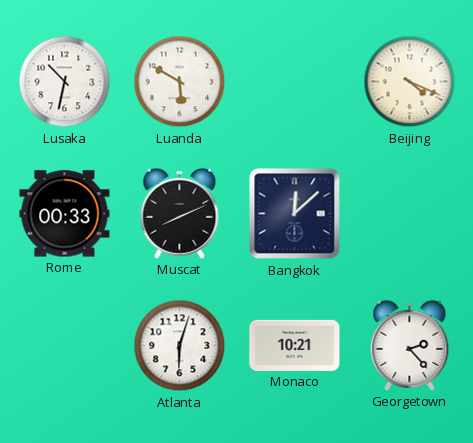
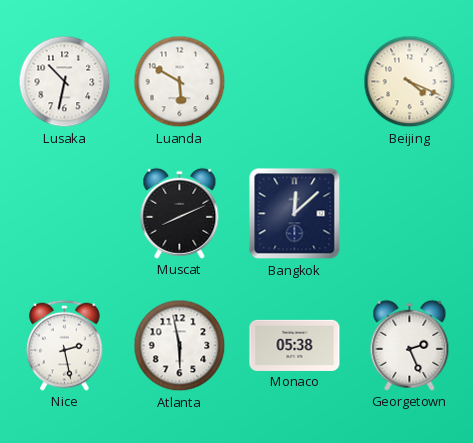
Rome: 00:33 -> none (65, 214)
Nice: none -> 2:28 (64, 345)
Atlanta: 6:03 -> 5:58 (180, 346)
Monaco: 10:21 -> 05:38 (295, 345)
Georgetown: 2:23 -> 2:26 (410, 345)
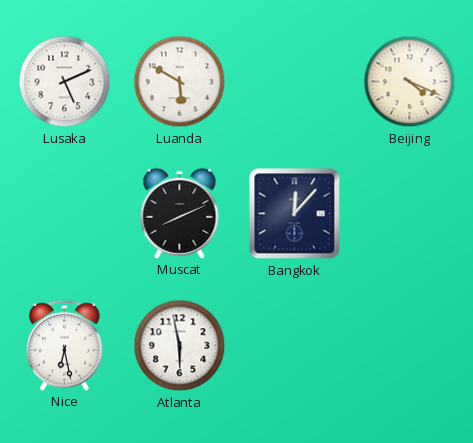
Lusaka: 10:32 -> 5:11 (65, 82)
Bangkok: 12:08 -> 12:07 (295, 214)
Nice: 2:28 -> 6:28 (64, 345)
Monaco: 05:38 -> none (295, 345)
Georgetown: 2:26 -> none (410, 345)
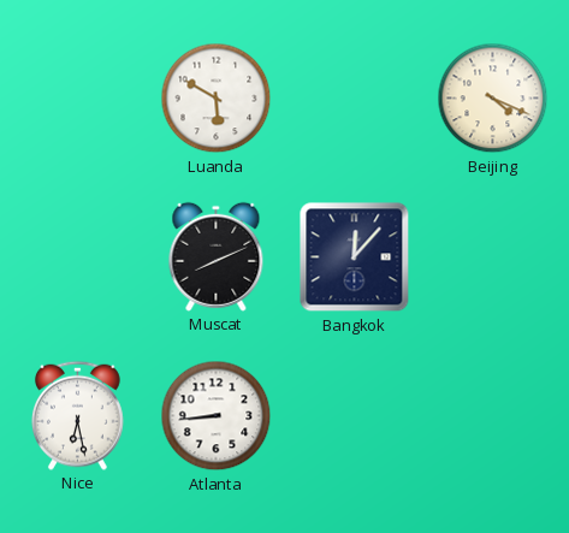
Lusaka: 5:11 -> none (65, 82)
Atlanta: 5:58 -> 8:44 (217, 416)
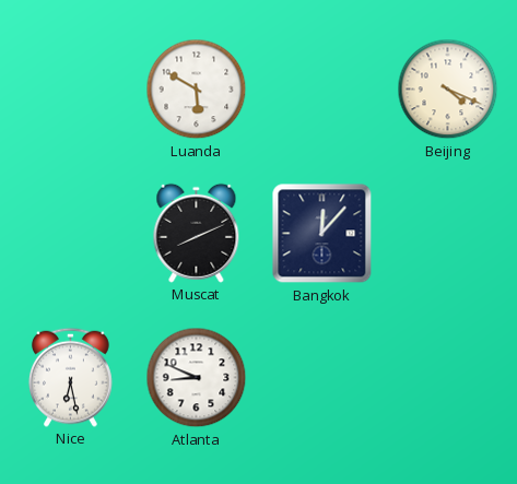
Atlanta: 8:44 -> 8:49 (197, 378)
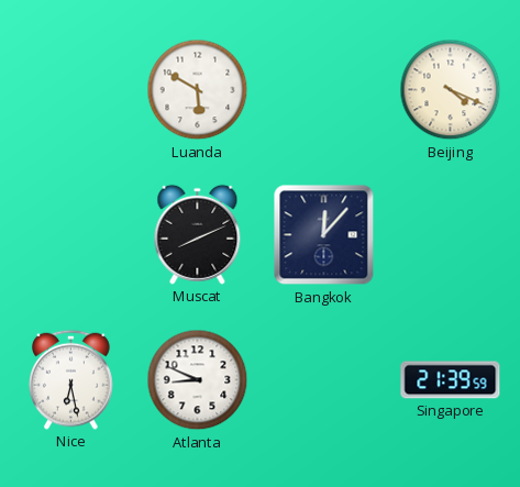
Singapore: none -> 21:39 (451, 380)
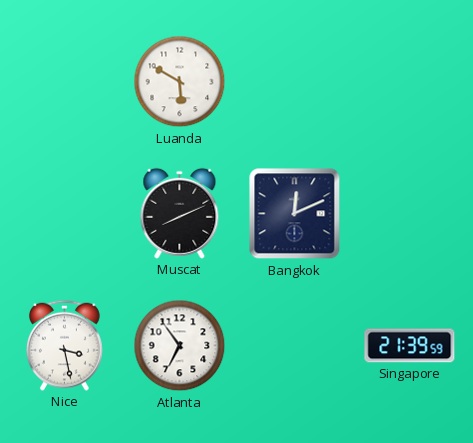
Beijing: 4:19 -> none (451, 90)
Bangkok: 12:07 -> 12:11 (295, 214)
Nice: 6:28 -> 3:28 (64, 345)
Atlanta: 8:49 -> 6:54 (180, 346)
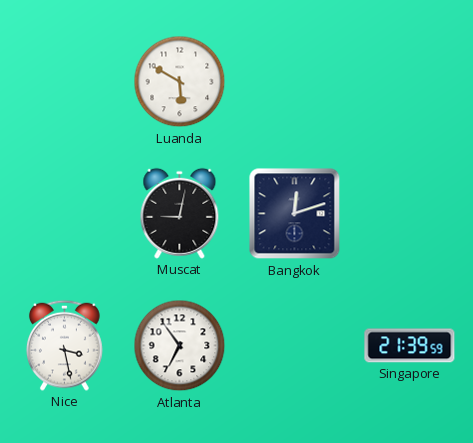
Muscat: 8:11 -> 9:02 (180, 213)
Bangkok: 12:11 -> 12:12 (295, 214)
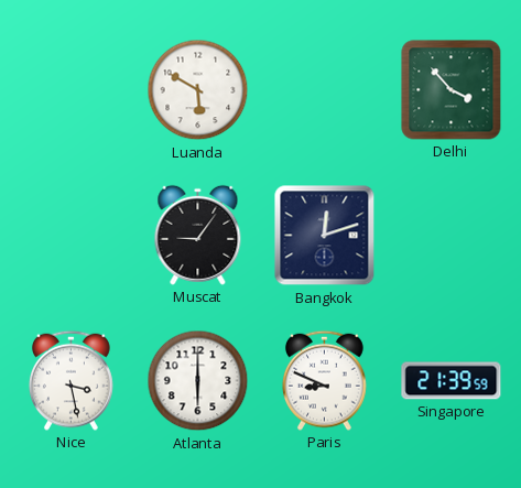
Delhi: none -> 3:53 (452, 90)
Muscat: 9:02 -> 9:06 (198, 235)
Atlanta: 6:54 -> 6:00 (198, 381)
Paris: none -> 8:49 (324, 380)
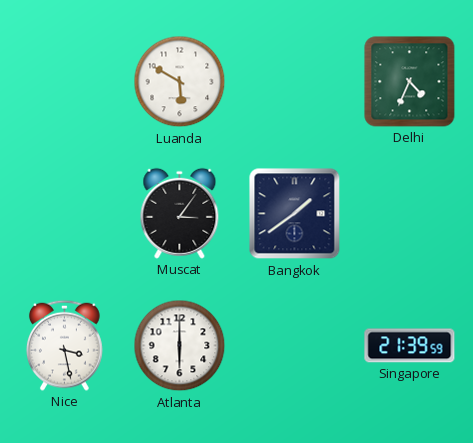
Delhi: 3:53 -> 4:34 (410, 82)
Muscat: 9:06 -> 3:06 (180, 213)
Bangkok: 12:12 -> 1:39 (295, 214)
Paris: 8:49 -> none (324, 380)
